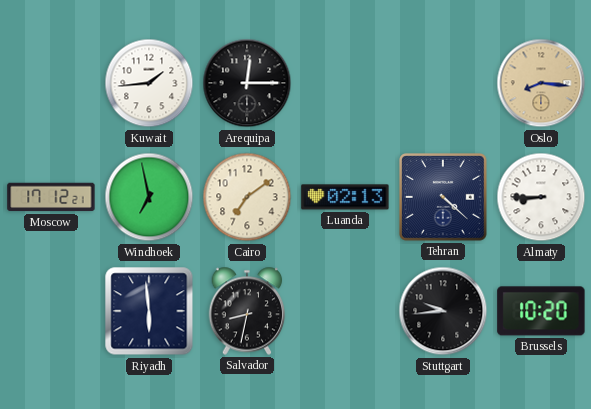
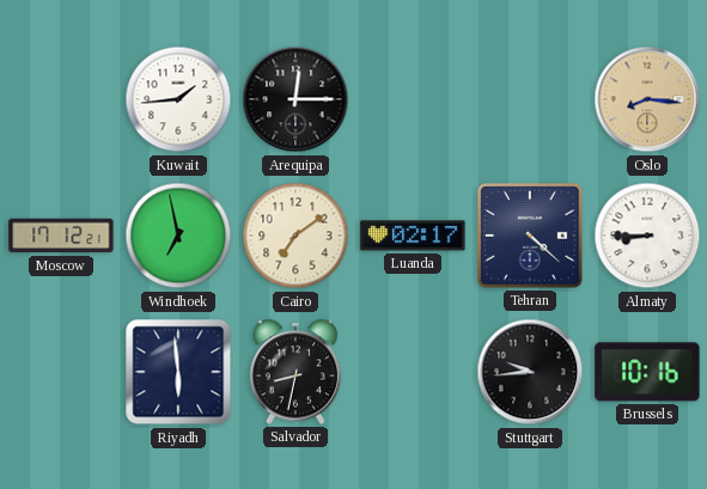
Luanda: 02:13 -> 02:17 (413, 236)
Brussels: 10:20 -> 10:16 (647, 372)
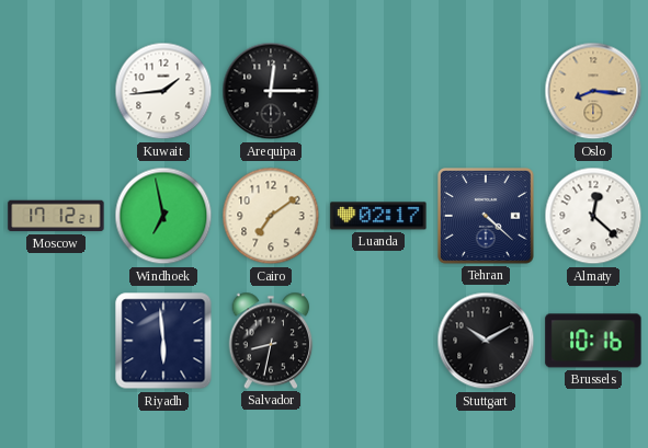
Almaty: 8:45 -> 12:22 (593, 216)
Stuttgart: 9:44 -> 10:10 (486, 341)
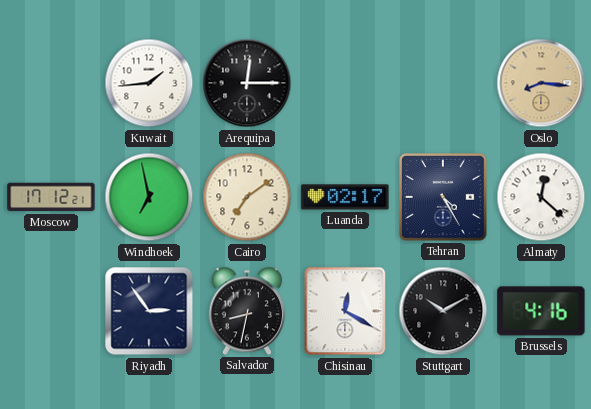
Tehran: 4:22 -> 4:25 (444, 198)
Riyadh: 5:59 -> 2:54 (149, 311)
Chisinau: none -> 12:20 (345, 311)
Brussels: 10:16 -> 4:16 (541, 311)
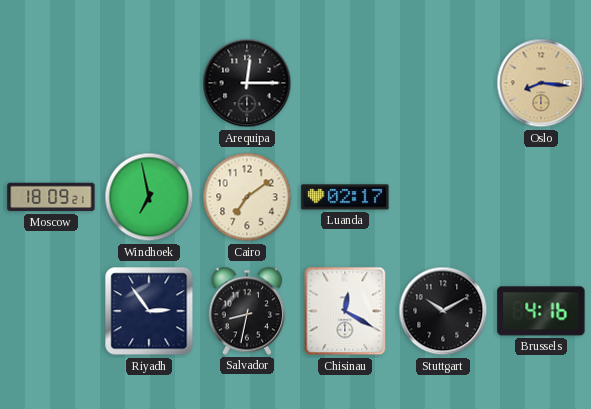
Kuwait: 1:44 -> none (149, 83)
Moscow: 17:12 -> 18:09 (51, 197)
Tehran: 4:25 -> none (444, 198)
Almaty: 12:22 -> none (541, 197)
